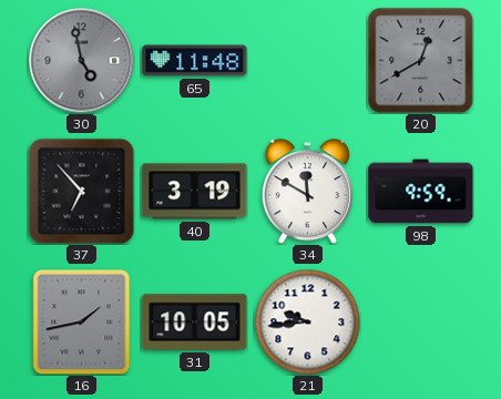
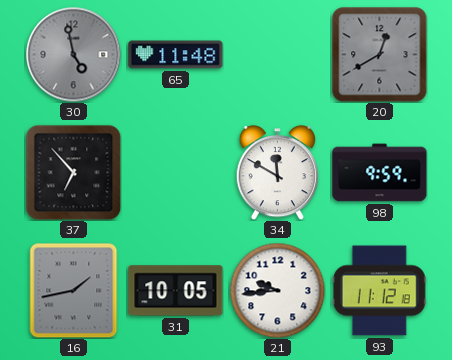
40: 3:19 -> none (195, 192)
93: none -> 11:12 (379, 291)
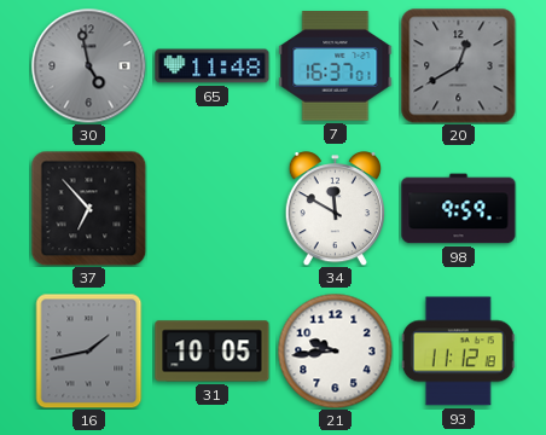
7: none -> 16:37 (336, 66)
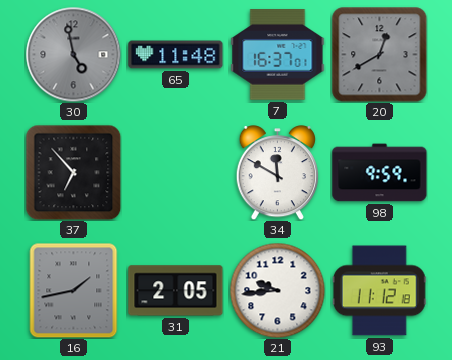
31: 10:05 -> 2:05 (176, 291)
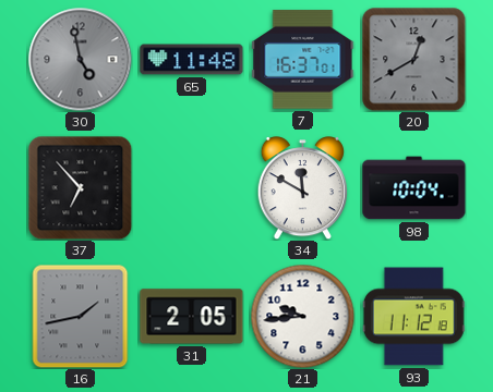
98: 9:59 -> 10:04 (414, 188)
